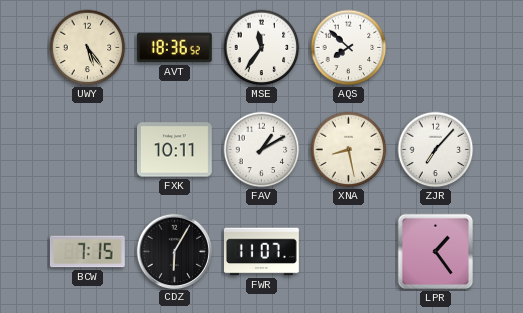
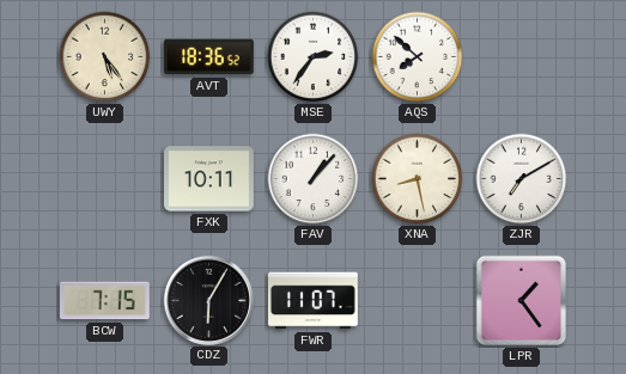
MSE: 11:36 -> 2:36 (314, 57)
FAV: 1:10 -> 1:07 (314, 179)
ZJR: 7:07 -> 7:10 (522, 179)
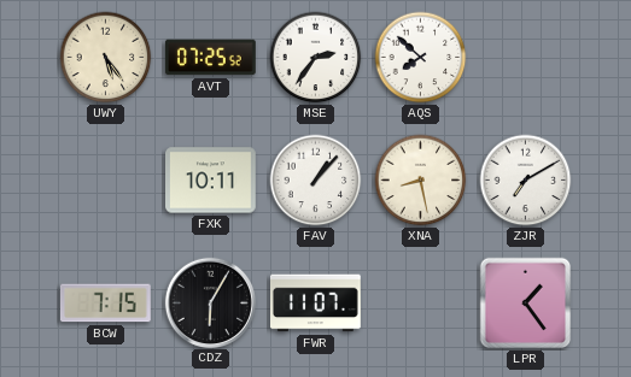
AVT: 18:36 -> 07:25 (210, 58)
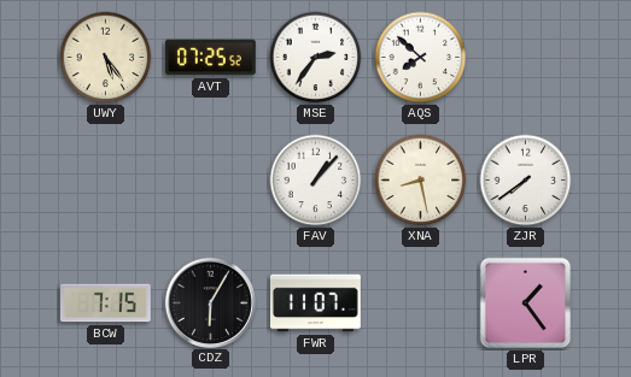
FXK: 10:11 -> none (211, 181)
ZJR: 7:10 -> 7:39 (526, 181)
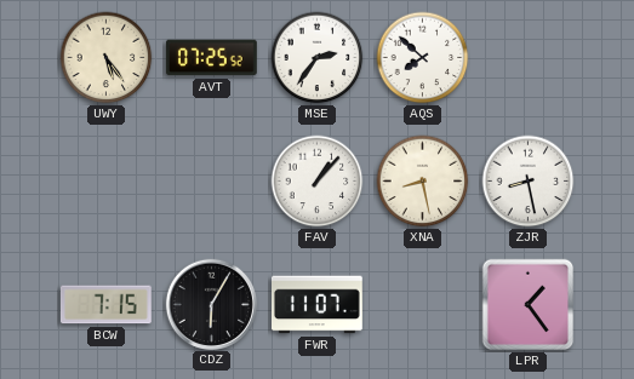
ZJR: 7:39 -> 8:28 (529, 182)
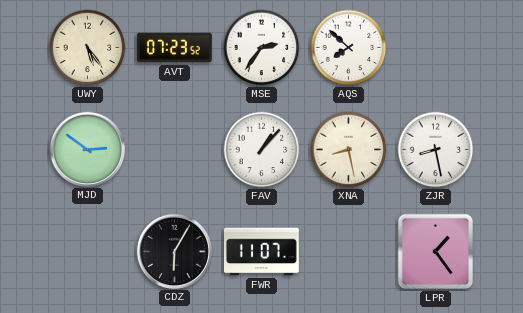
AVT: 07:25 -> 07:23 (174, 48)
MJD: none -> 2:51 (87, 149)
BCW: 7:15 -> none (105, 305)
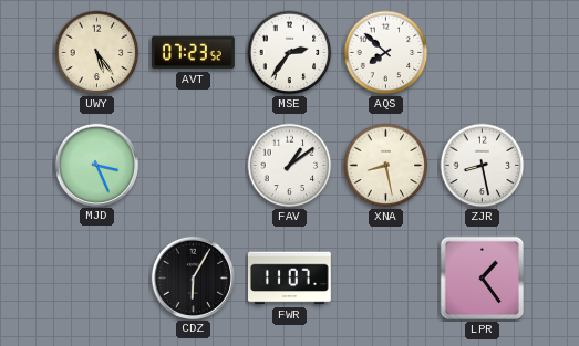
MJD: 2:51 -> 3:26 (96, 165)
FAV: 1:07 -> 1:09 (290, 166)
